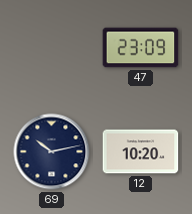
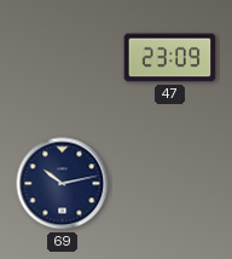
12: 10:20 -> none (141, 152)
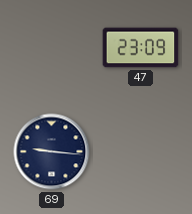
69: 10:13 -> 9:16 (52, 152)
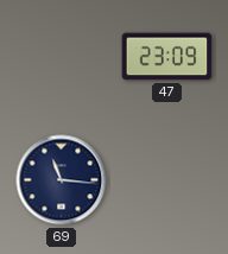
69: 9:16 -> 11:16 (62, 180)
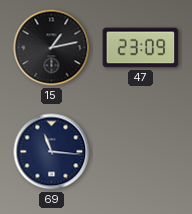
15: none -> 1:13 (52, 48)
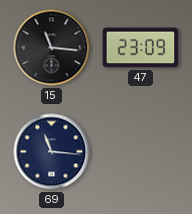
15: 1:13 -> 11:16 (52, 48)
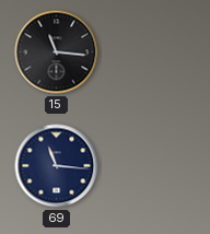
47: 23:09 -> none (141, 48)
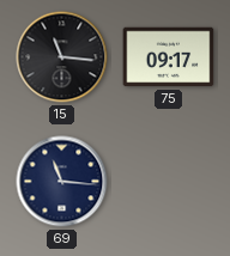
75: none -> 09:17 (169, 57)
